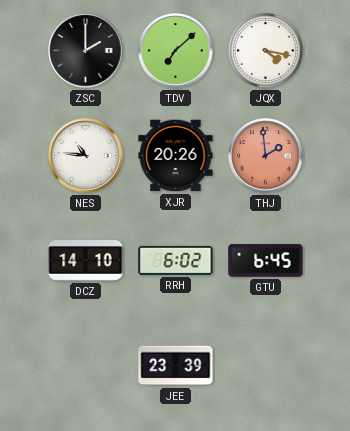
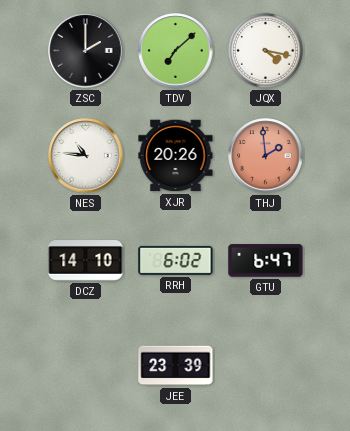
GTU: 6:45 -> 6:47 (266, 261)
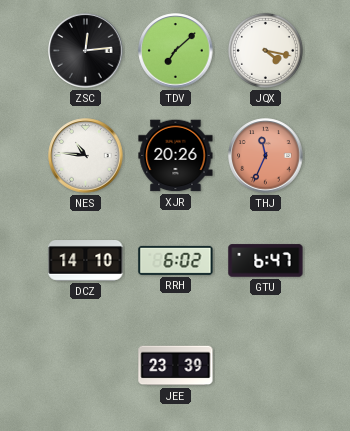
ZSC: 2:00 -> 12:14 (86, 51)
THJ: 1:59 -> 11:34 (266, 156)
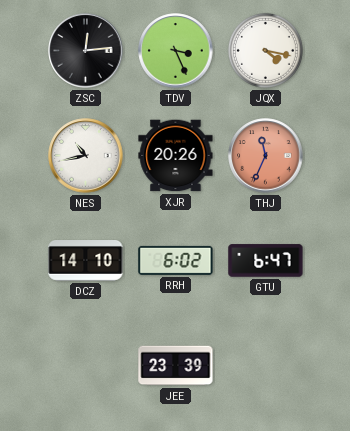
TDV: 7:08 -> 3:26 (176, 51)
NES: 10:46 -> 10:43 (86, 156)
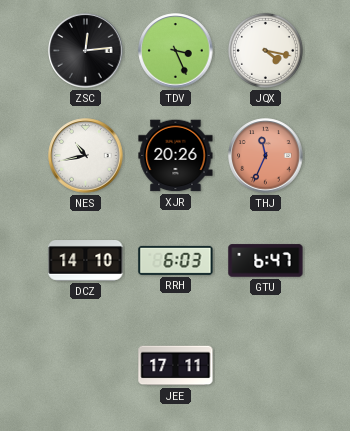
RRH: 6:02 -> 6:03 (176, 260)
JEE: 23:39 -> 17:11 (176, 366)
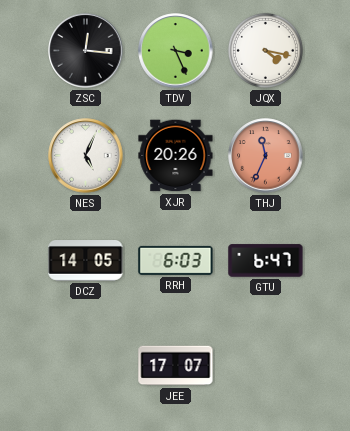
ZSC: 12:14 -> 12:16 (86, 51)
NES: 10:43 -> 5:04 (86, 156)
DCZ: 14:10 -> 14:05 (86, 261)
JEE: 17:11 -> 17:07 (176, 366)
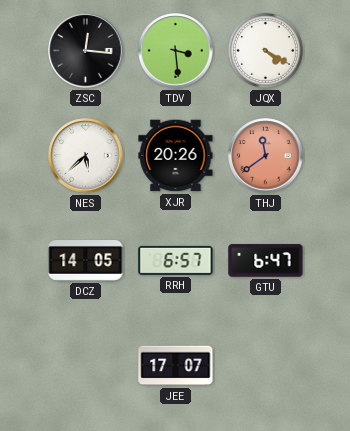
TDV: 3:26 -> 3:29 (176, 51)
JQX: 4:17 -> 4:20 (265, 50)
NES: 5:04 -> 5:38 (86, 156)
THJ: 11:34 -> 11:39 (266, 156)
RRH: 6:03 -> 6:57 (176, 260)
